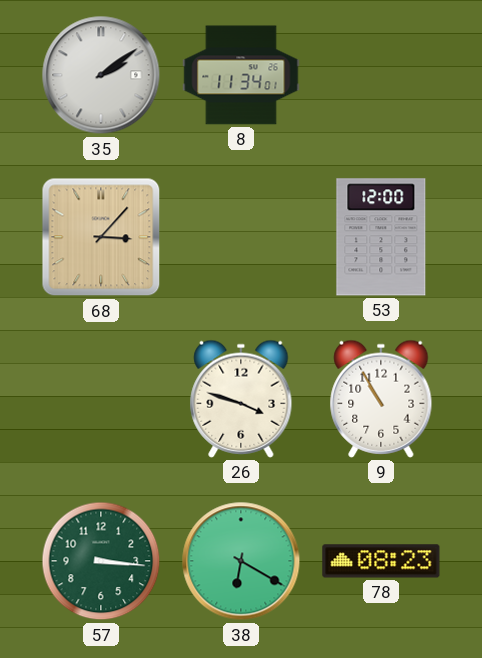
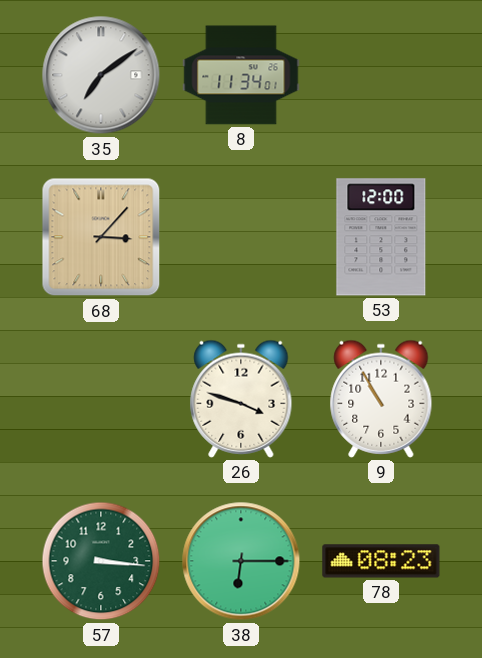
35: 2:09 -> 7:09 (101, 75)
38: 6:20 -> 6:15 (241, 561)
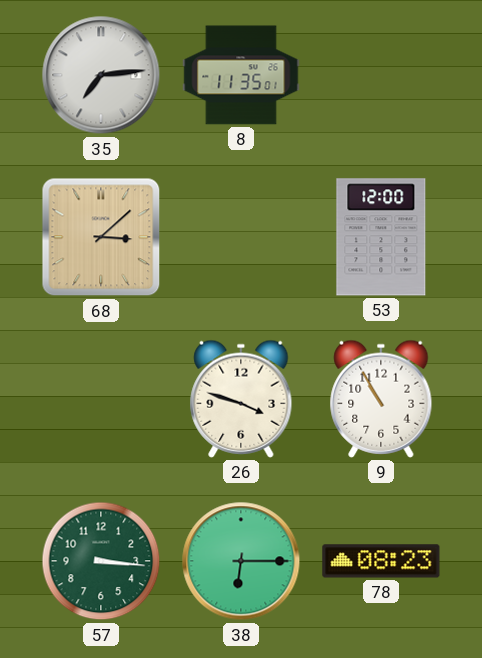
35: 7:09 -> 7:14 (101, 75)
8: 11:34 -> 11:35 (241, 75)
68: 3:07 -> 3:08 (101, 237)
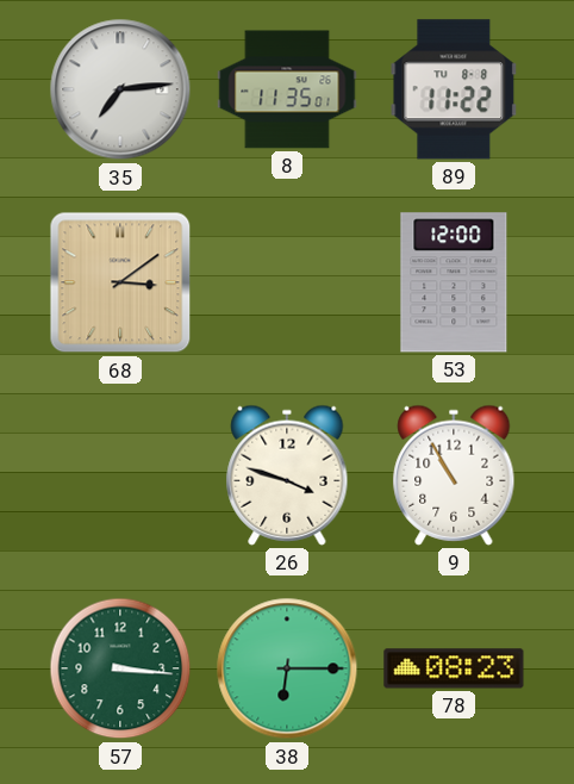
89: none -> 11:22 (454, 89)
68: 3:08 -> 3:09 (120, 282)
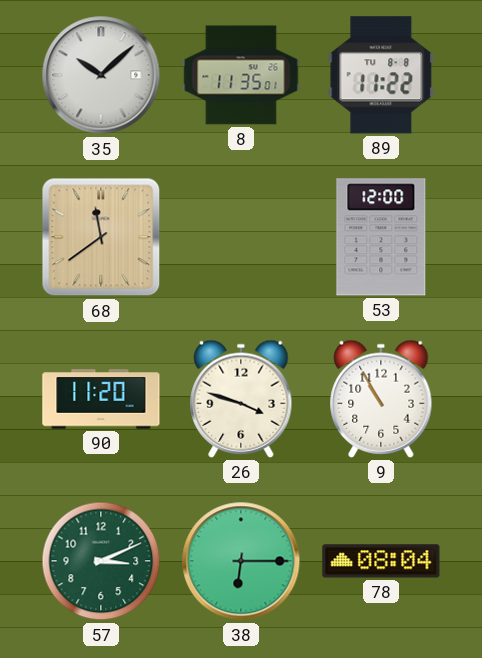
35: 7:14 -> 10:08 (101, 75)
68: 3:09 -> 11:39 (101, 237)
90: none -> 11:20 (101, 399)
57: 3:16 -> 3:11 (101, 561)
78: 08:23 -> 08:04 (381, 561)
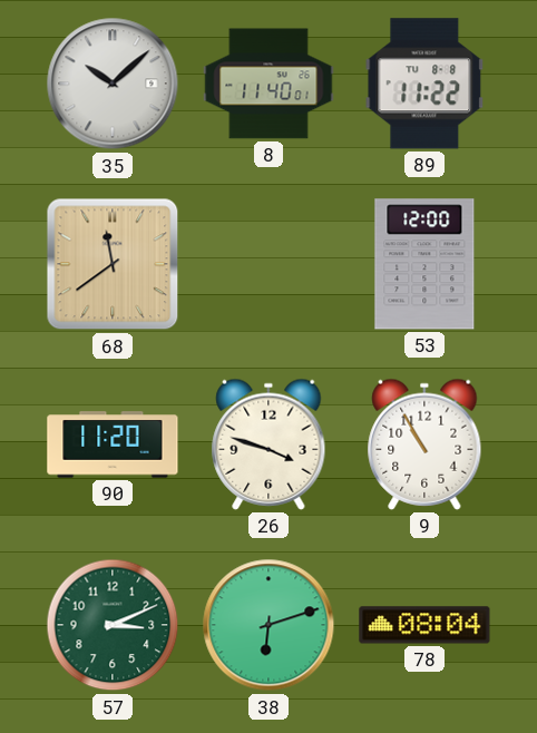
8: 11:35 -> 11:40 (268, 84)
38: 6:15 -> 6:12 (268, 625)
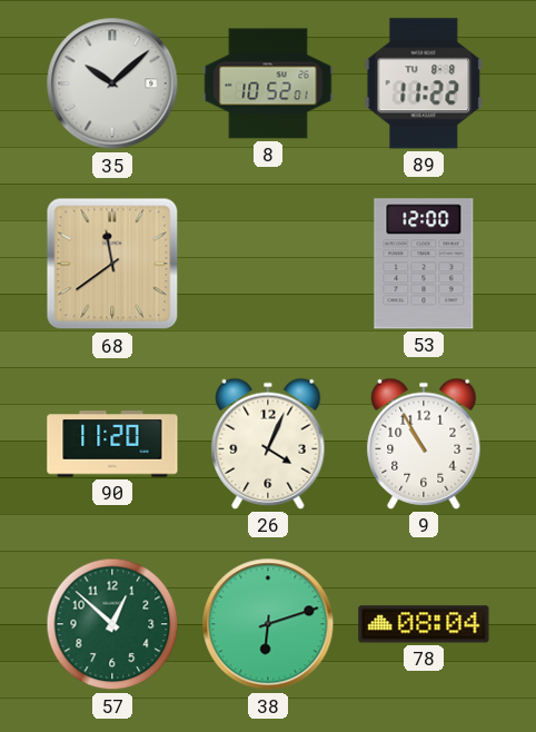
8: 11:40 -> 10:52 (268, 83)
26: 3:48 -> 4:04 (268, 444)
57: 3:11 -> 12:52 (112, 624)
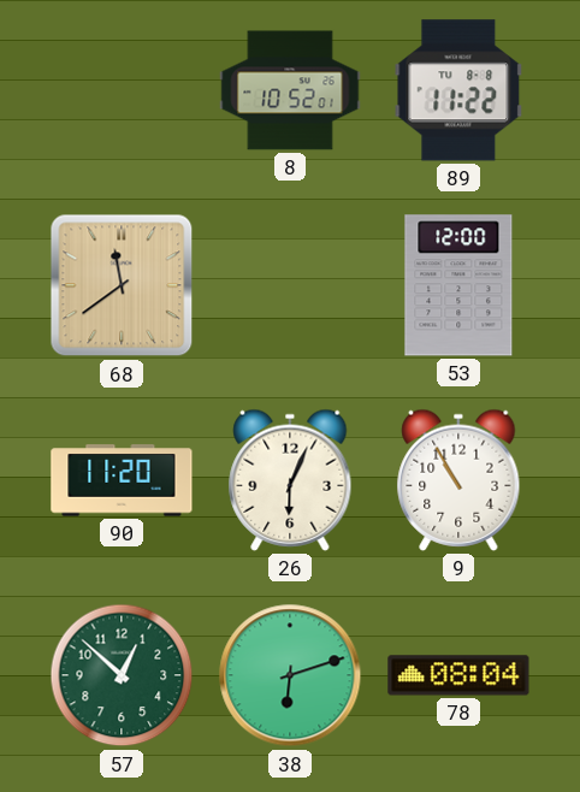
35: 10:08 -> none (112, 83)
26: 4:04 -> 6:04 (290, 480)
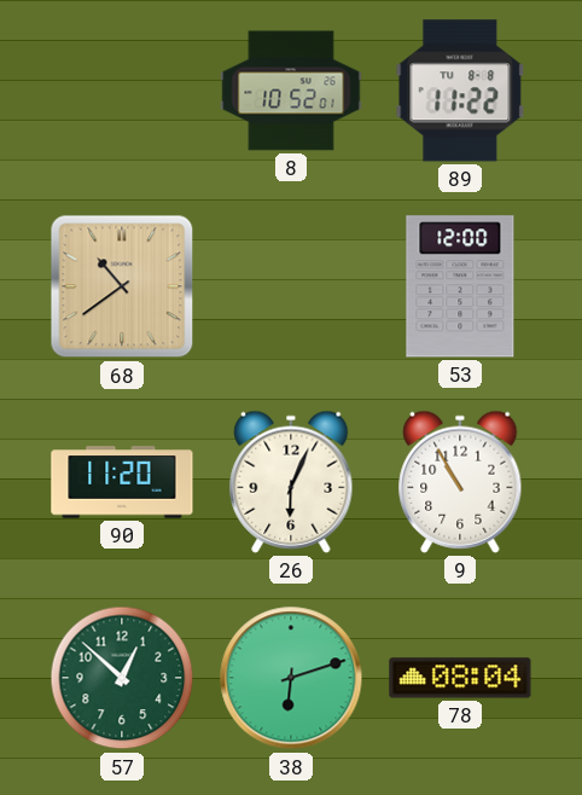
68: 11:39 -> 10:39 (122, 286)
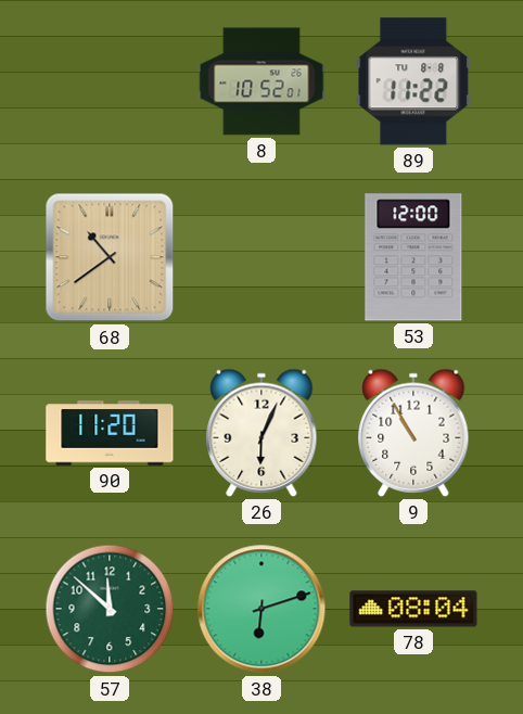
57: 12:52 -> 11:52 (110, 609)
